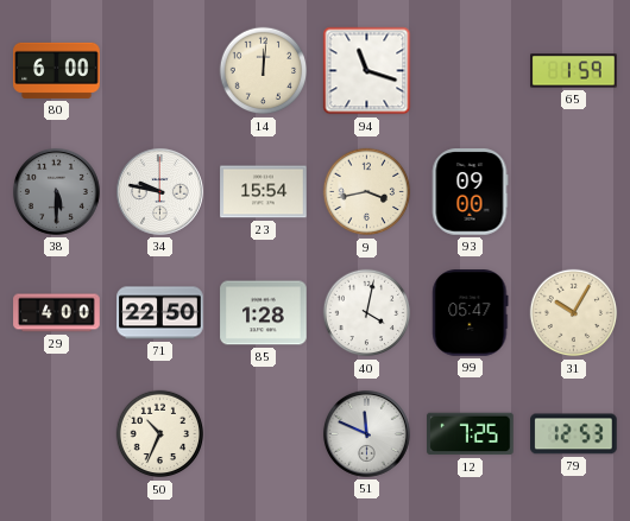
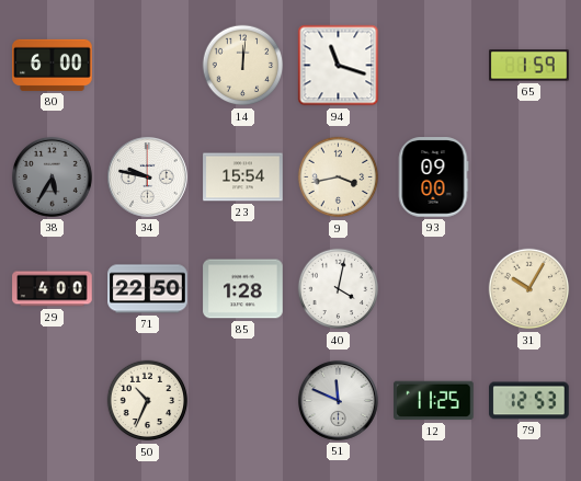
38: 5:30 -> 5:35 (53, 177)
99: 05:47 -> none (471, 313)
12: 7:25 -> 11:25 (434, 401)
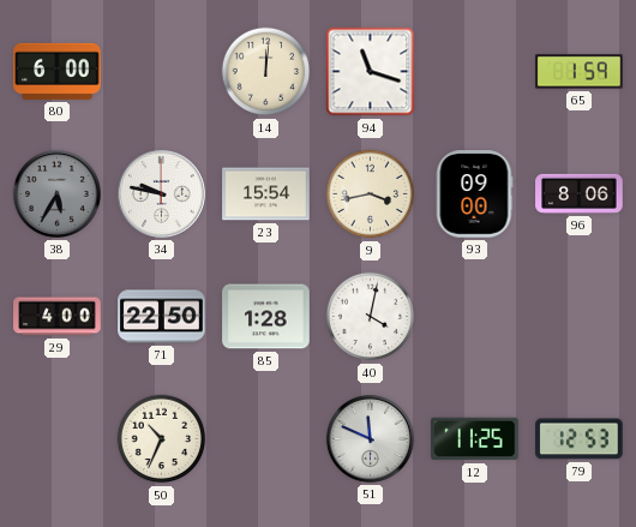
96: none -> 8:06 (580, 193)
31: 10:05 -> none (529, 289)
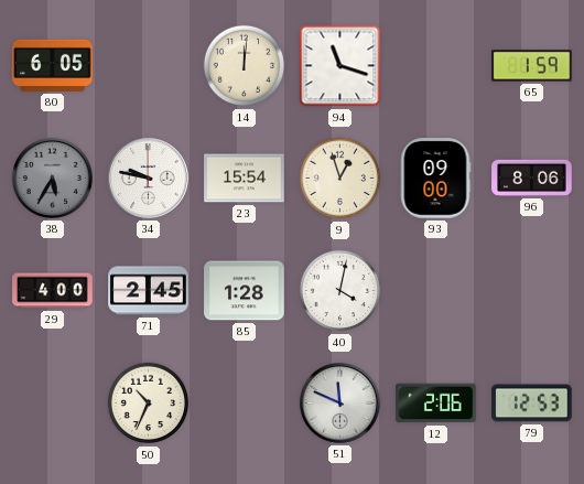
80: 6:00 -> 6:05 (53, 65)
9: 3:43 -> 12:57 (340, 179)
71: 22:50 -> 2:45 (149, 291)
12: 11:25 -> 2:06 (436, 404)
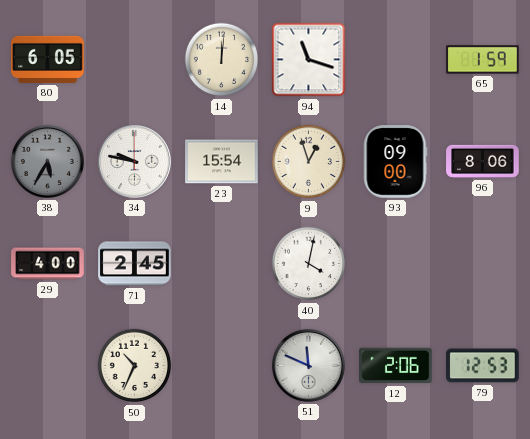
85: 1:28 -> none (245, 291)
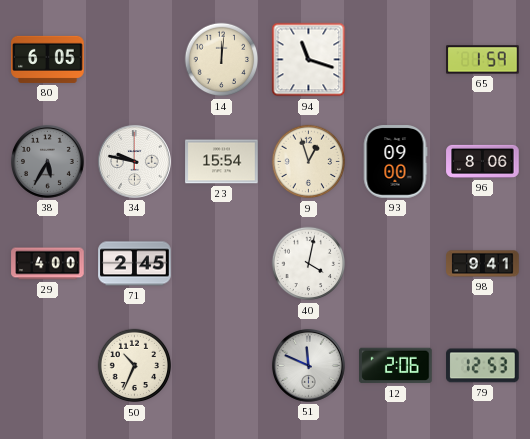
98: none -> 9:41 (483, 264)
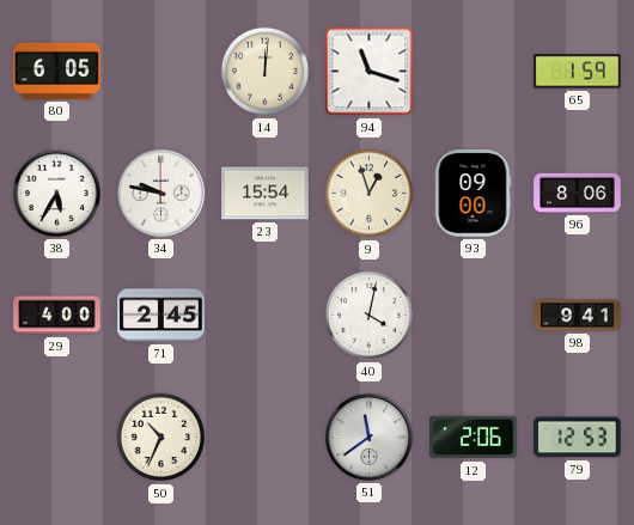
38 dial: grey -> white (57, 194)
51: 11:49 -> 11:39 (370, 438)
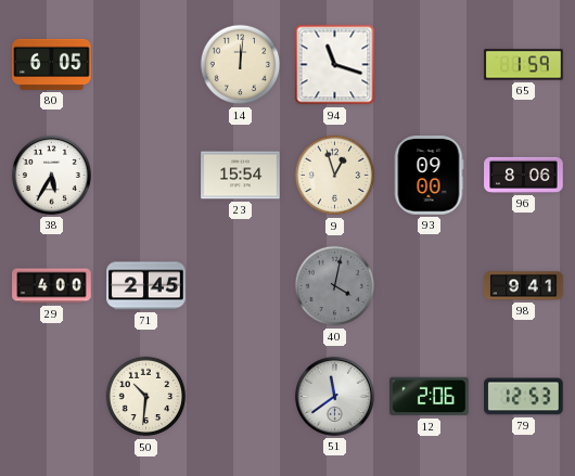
34: 9:47 -> none (161, 194)
40 dial: white -> grey (335, 286)
50: 10:34 -> 10:31 (146, 397)
